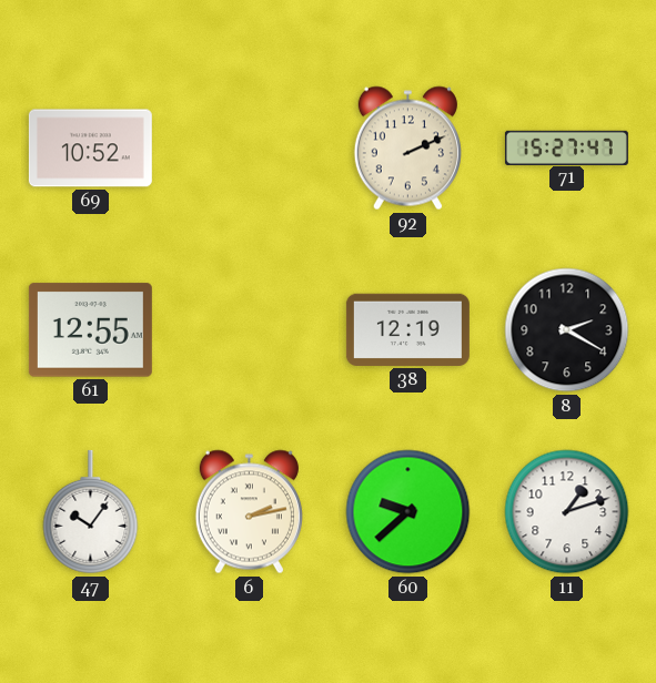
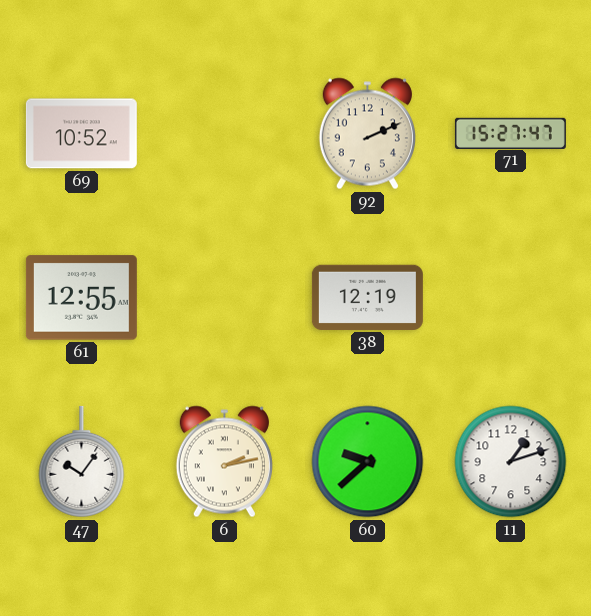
8: 2:20 -> none (567, 330)
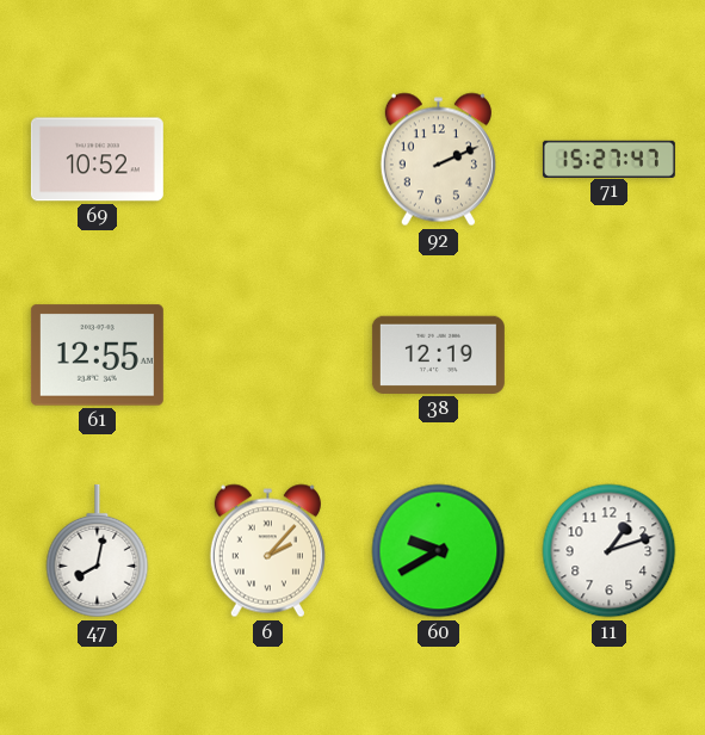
47: 10:06 -> 8:02 (98, 551)
6: 2:13 -> 2:07 (267, 551)
60: 9:38 -> 9:40 (439, 551)
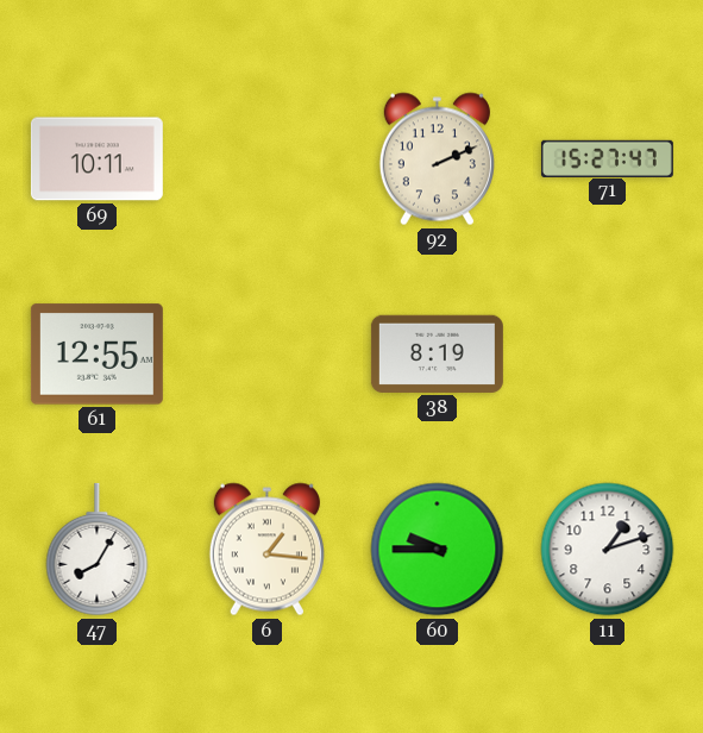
69: 10:52 -> 10:11 (96, 159)
38: 12:19 -> 8:19 (437, 353)
47: 8:02 -> 8:05 (98, 550)
6: 2:07 -> 1:16 (266, 550)
60: 9:40 -> 9:45 (438, 550)
